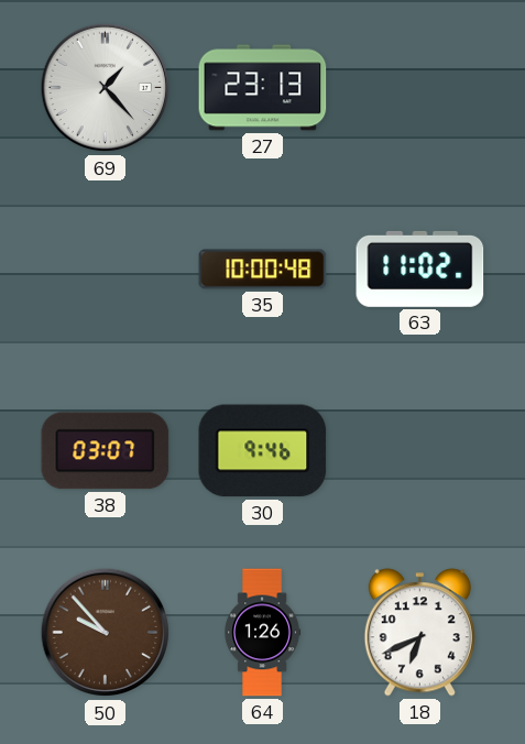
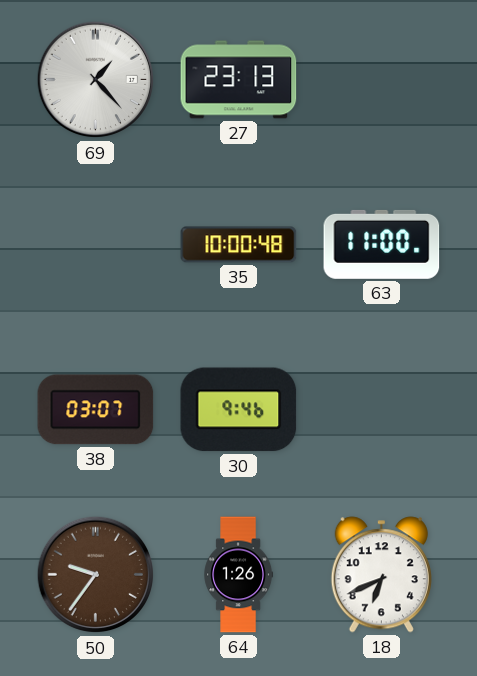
63: 11:02 -> 11:00 (382, 244)
50: 9:53 -> 9:36 (96, 575)
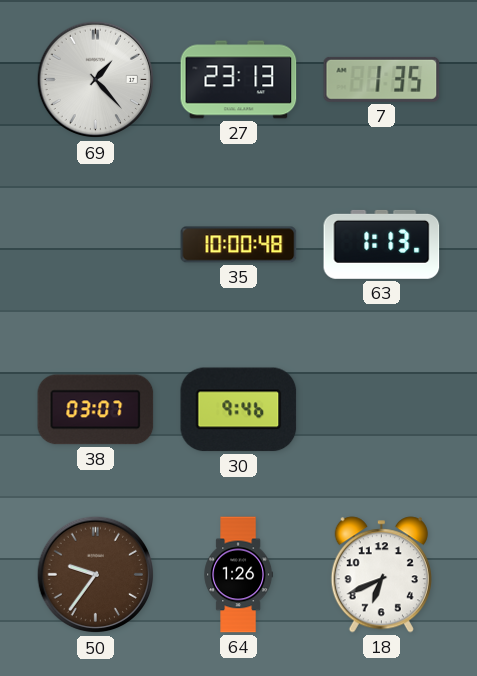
7: none -> 1:35 (382, 79)
63: 11:00 -> 1:13 (382, 244)
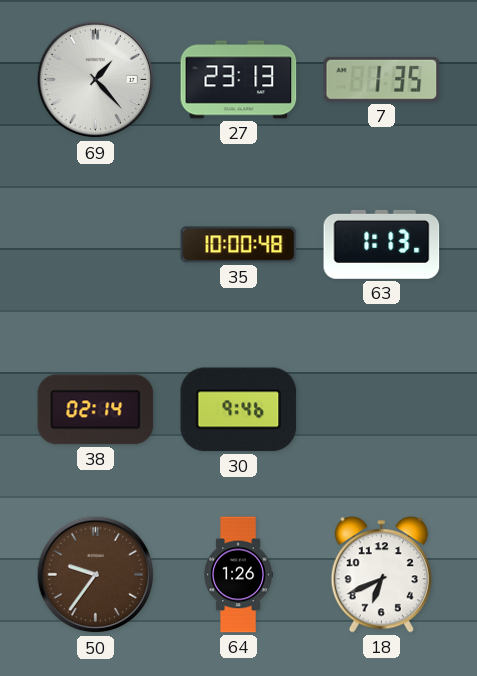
38: 03:07 -> 02:14 (96, 410)
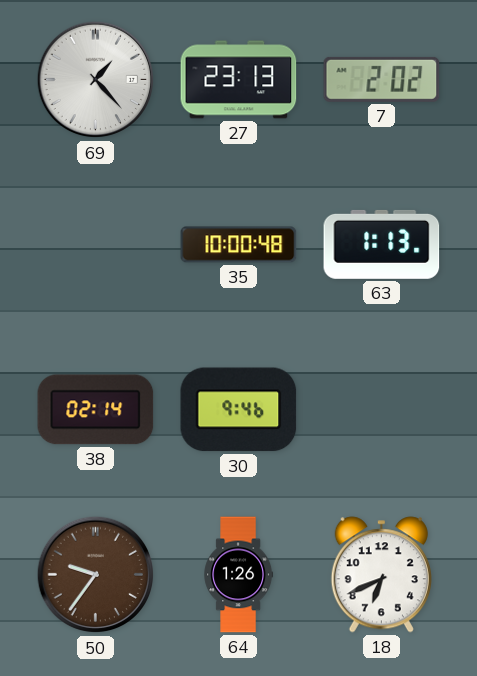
7: 1:35 -> 2:02 (382, 79)
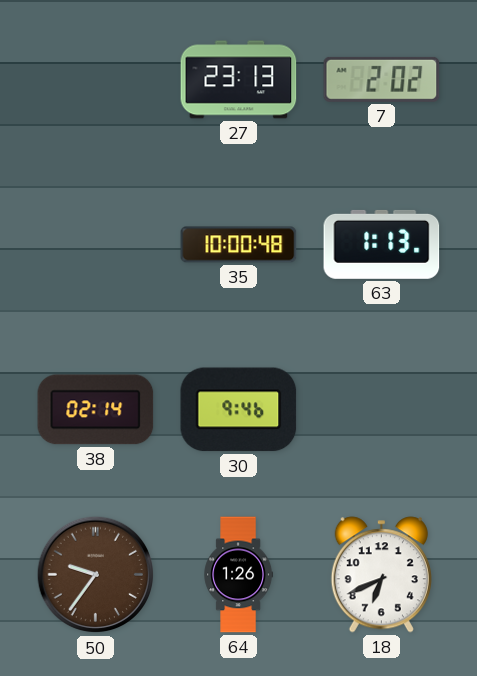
69: 1:23 -> none (96, 80)
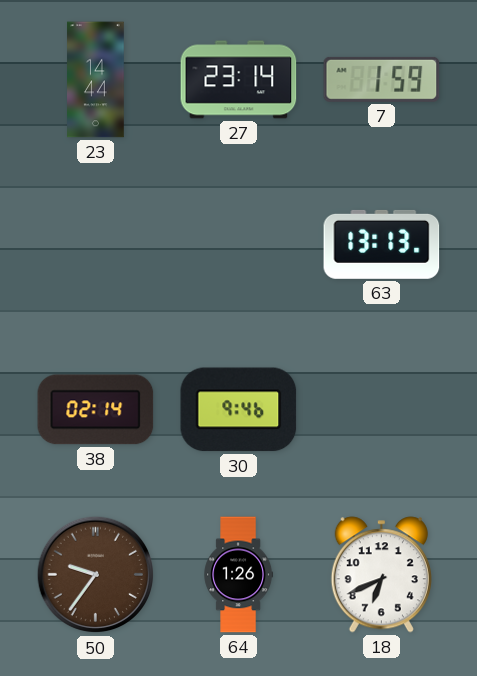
23: none -> 14:44 (96, 80)
27: 23:13 -> 23:14 (239, 80)
7: 2:02 -> 1:59 (382, 79)
35: 10:00 -> none (239, 245)
63: 1:13 -> 13:13 (382, 244)
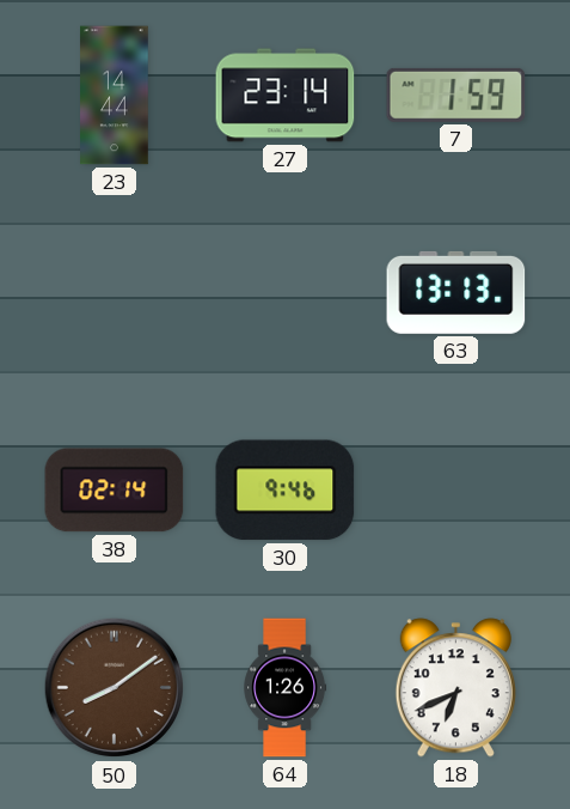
50: 9:36 -> 8:09 (115, 688)
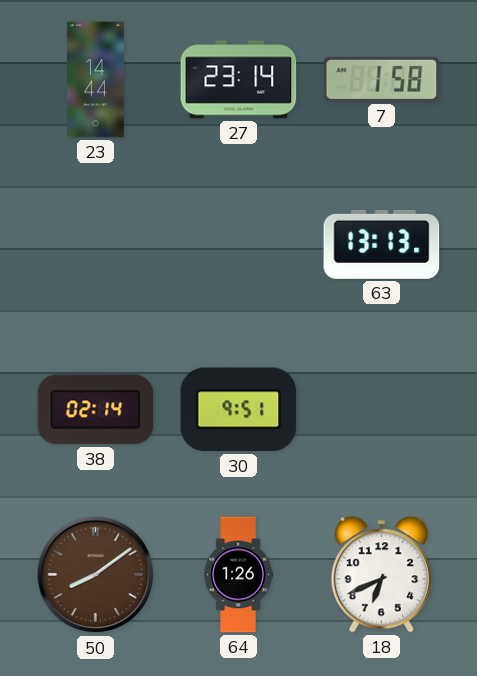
7: 1:59 -> 1:58 (382, 79)
30: 9:46 -> 9:51 (239, 410)
